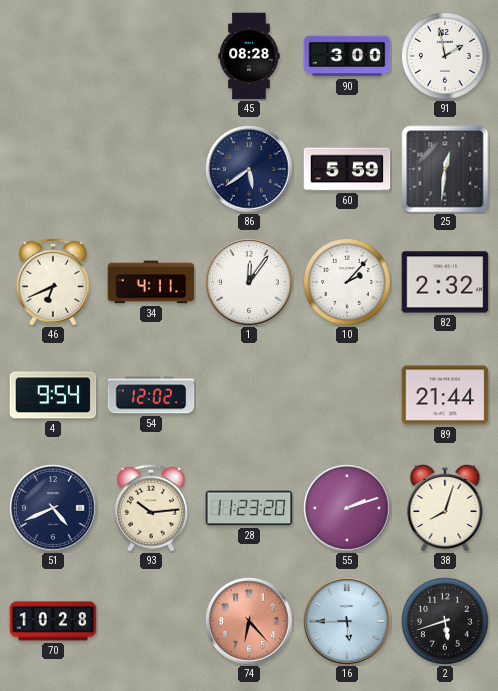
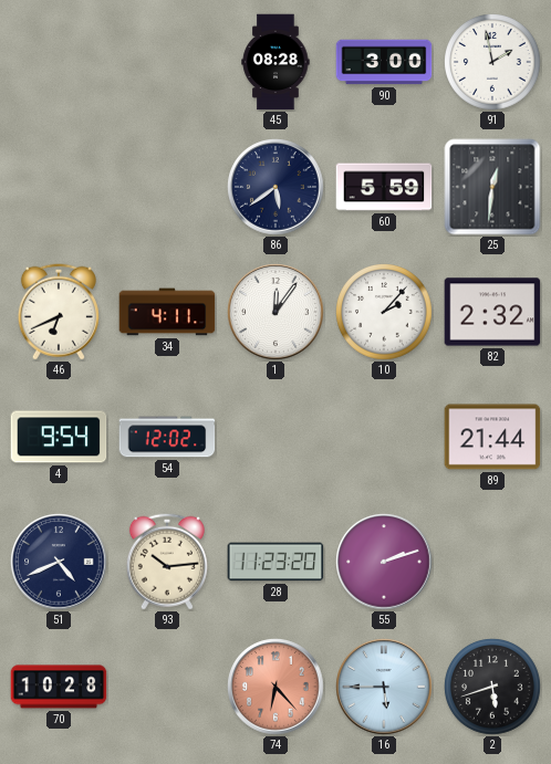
38: 8:03 -> none (445, 508)
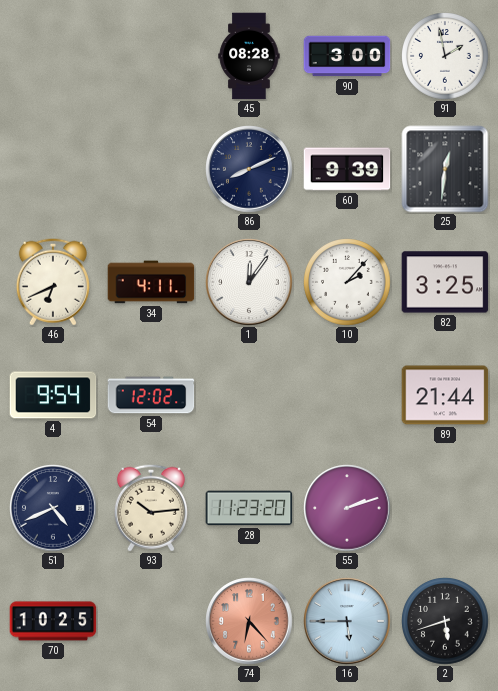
86: 5:39 -> 8:11 (249, 169)
60: 5:59 -> 9:39 (347, 169)
82: 2:32 -> 3:25 (445, 282)
70: 10:28 -> 10:25 (53, 621)
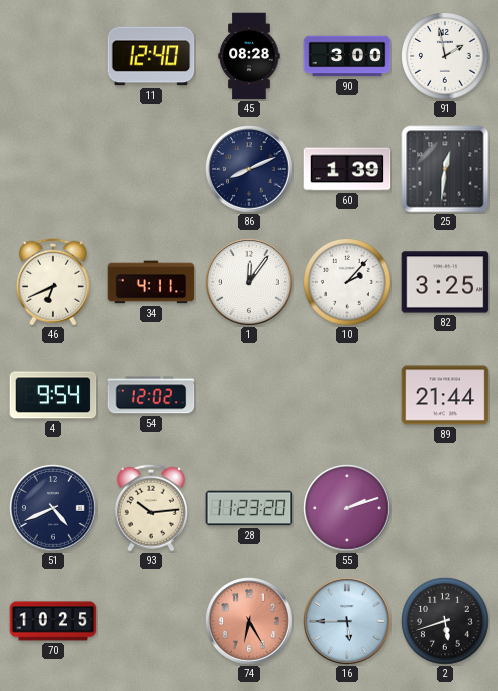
11: none -> 12:40 (151, 56)
60: 9:39 -> 1:39 (347, 169)
74: 6:23 -> 6:25 (249, 621)
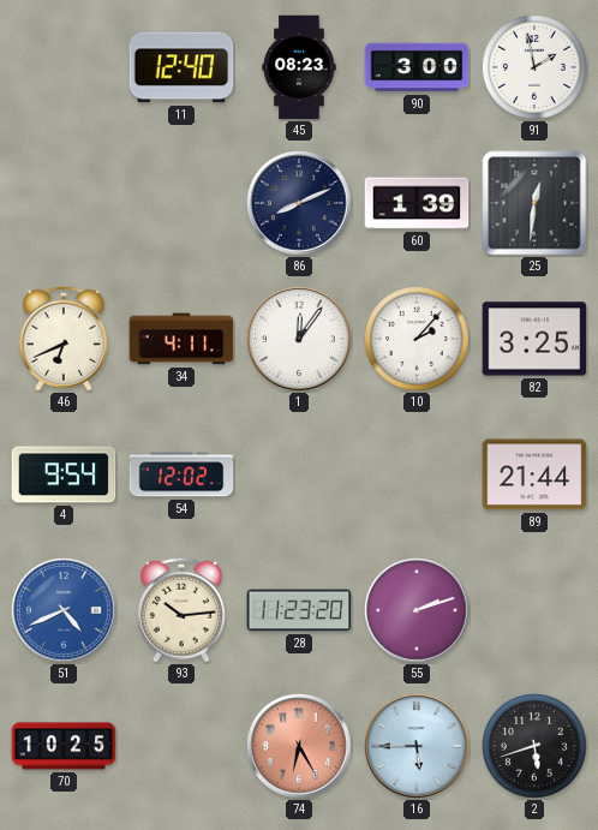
45: 08:28 -> 08:23 (299, 67)
51 dial: navy -> blue (64, 610)
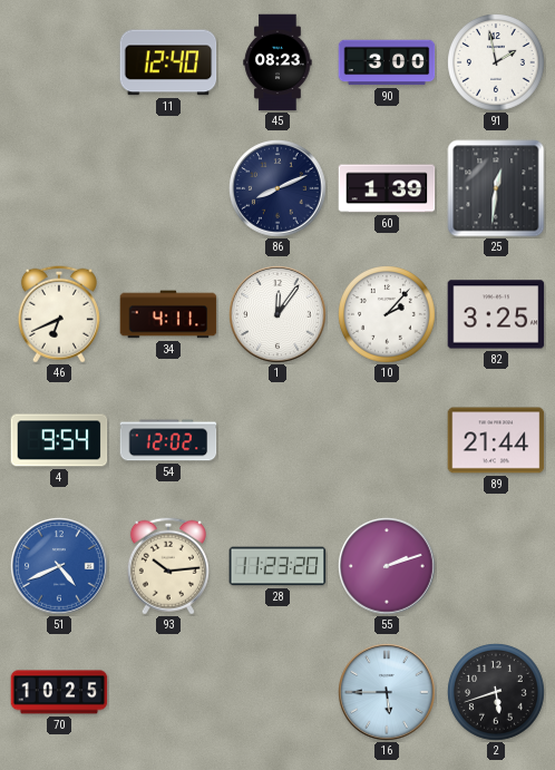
74: 6:25 -> none (299, 746)
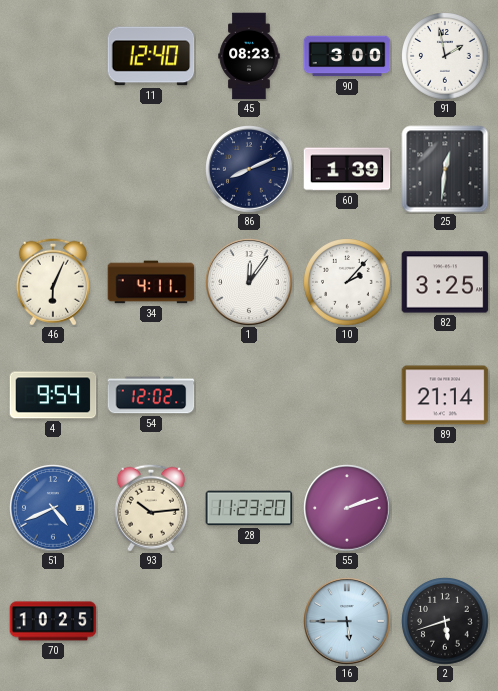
46: 6:41 -> 6:04 (53, 282)
89: 21:44 -> 21:14 (445, 395)
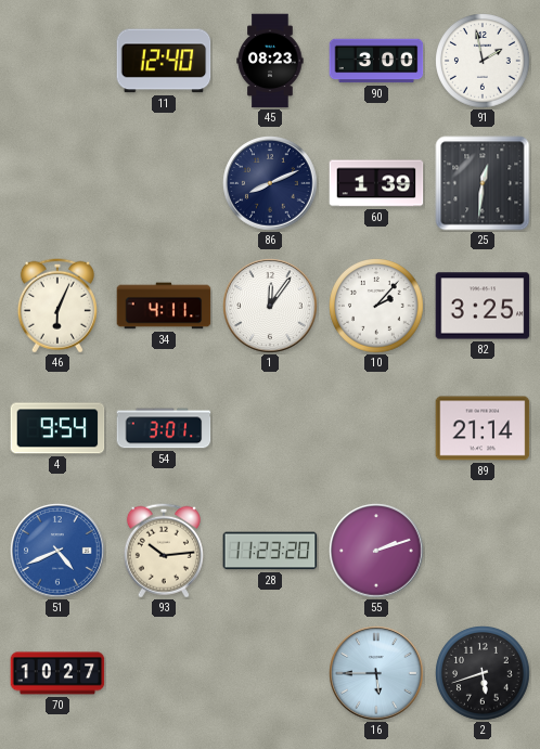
54: 12:02 -> 3:01 (164, 428)
70: 10:25 -> 10:27 (57, 673)
